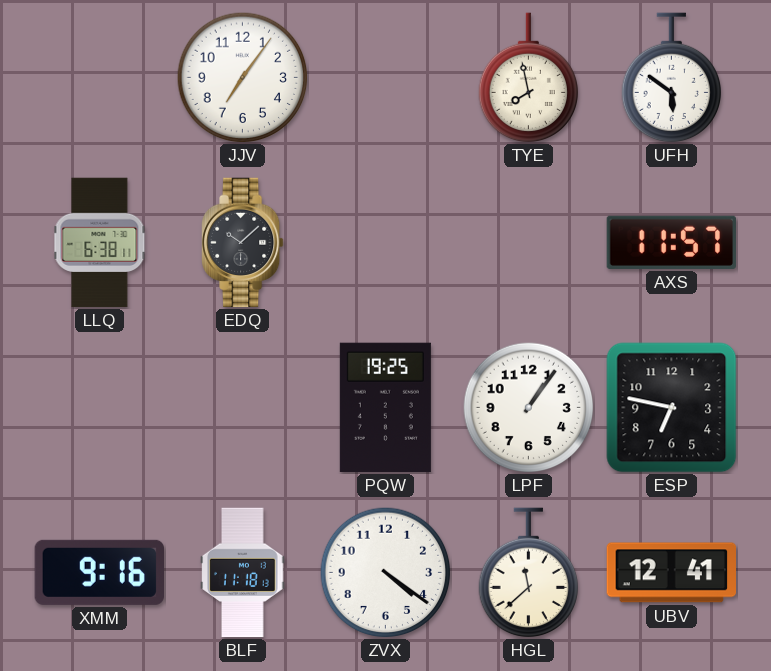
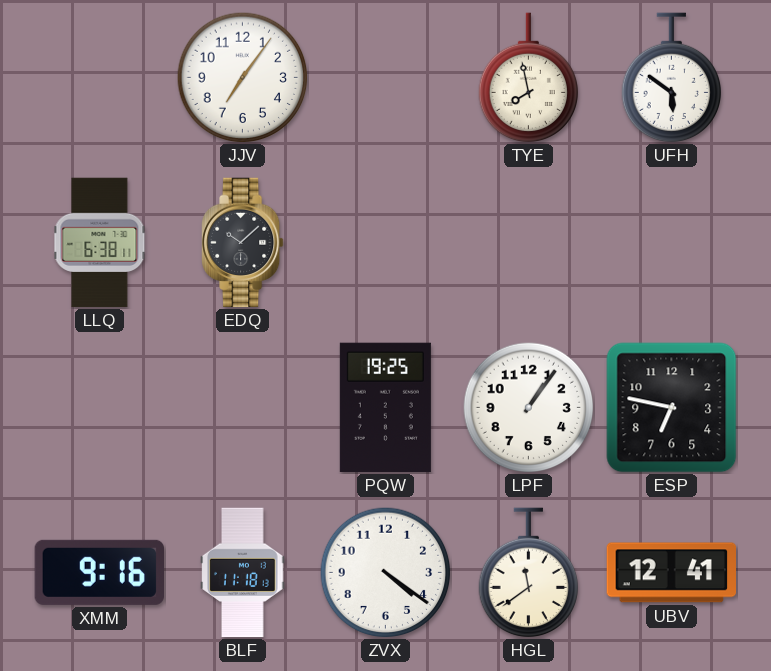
AXS: 11:57 -> none (671, 242)
HGL: 11:38 -> 11:39 (528, 573)
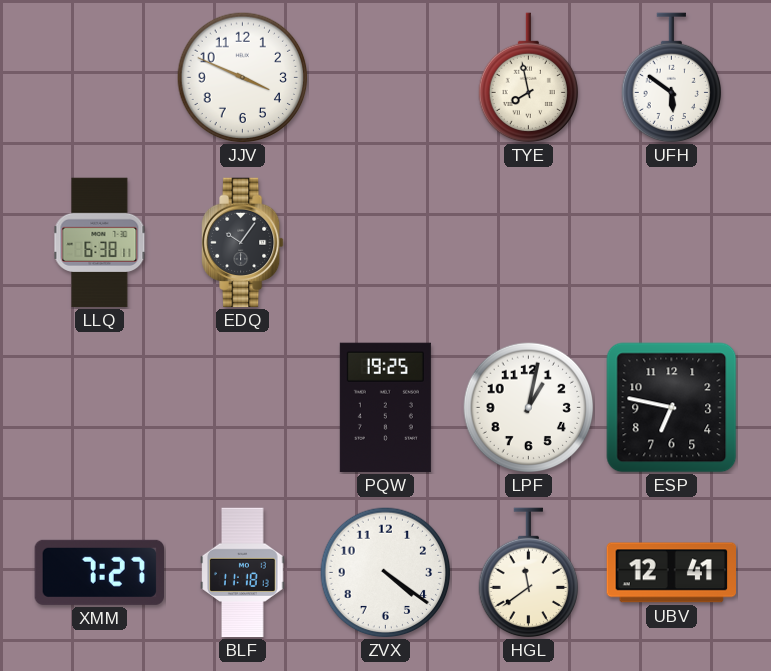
JJV: 7:06 -> 3:49 (243, 78)
EDQ: 10:08 -> 10:06 (243, 243)
LPF: 1:06 -> 1:02 (529, 408)
XMM: 9:16 -> 7:27 (99, 572)
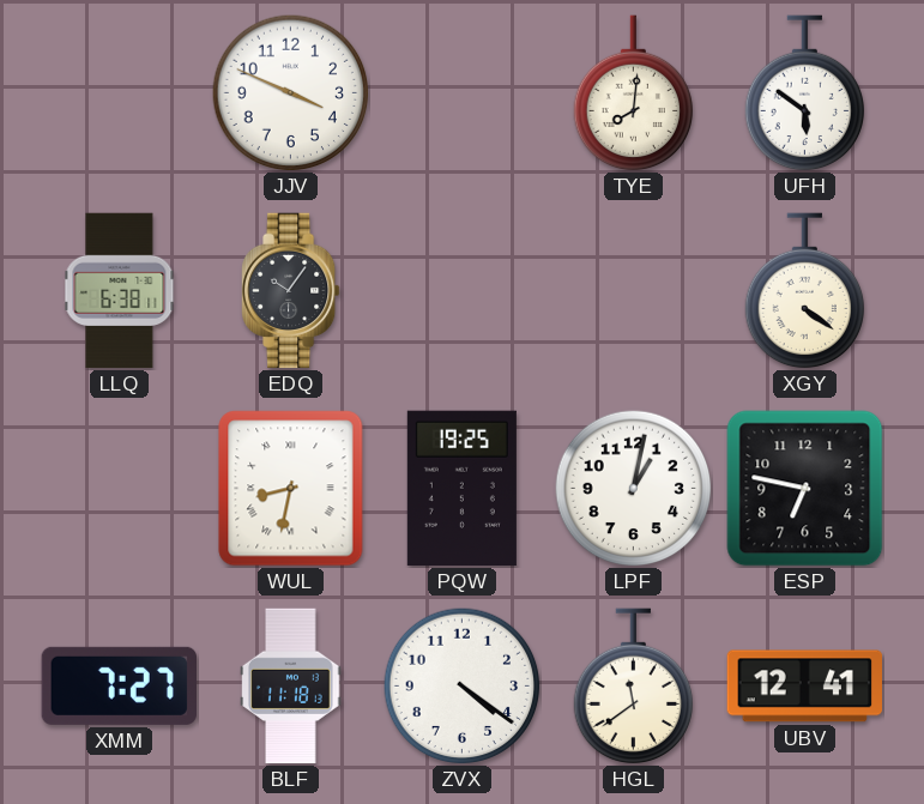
TYE: 7:58 -> 8:01 (633, 93)
XGY: none -> 4:21 (804, 291)
WUL: none -> 8:32 (291, 489)
